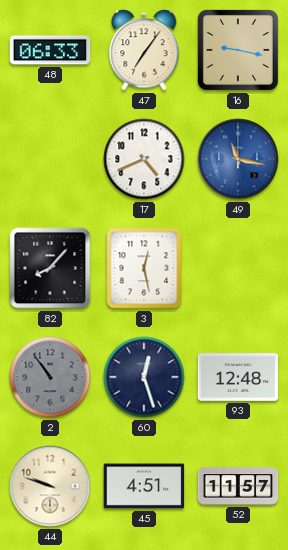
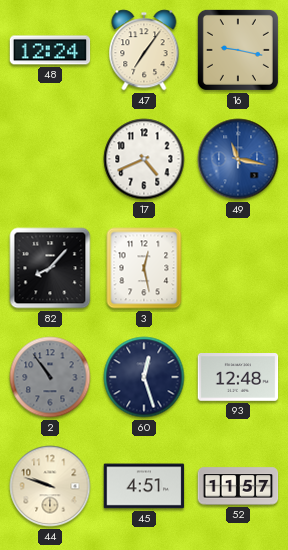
48: 06:33 -> 12:24 (50, 50)
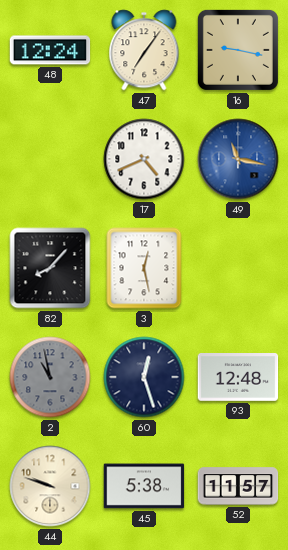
2: 10:54 -> 10:58 (50, 377)
45: 4:51 -> 5:38 (144, 486)
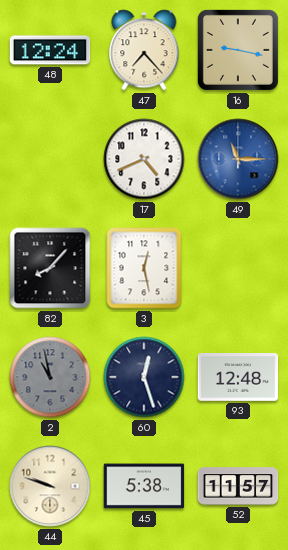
47: 7:06 -> 7:23 (144, 50)
49: 11:17 -> 11:15 (238, 159)
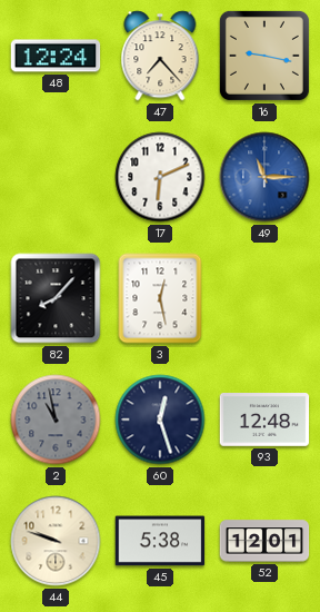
17: 4:41 -> 6:11 (160, 177)
52: 11:57 -> 12:01 (264, 541)
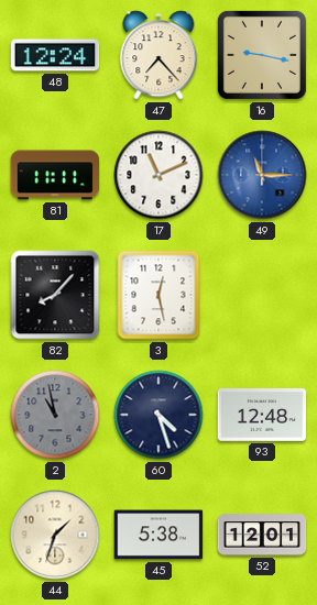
81: none -> 11:11 (55, 175)
17: 6:11 -> 11:11 (158, 175)
60: 12:27 -> 4:27 (158, 415)
44: 9:48 -> 1:33 (55, 535)
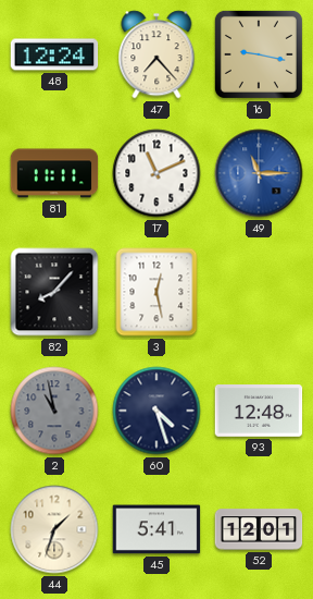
45: 5:38 -> 5:41 (156, 529)
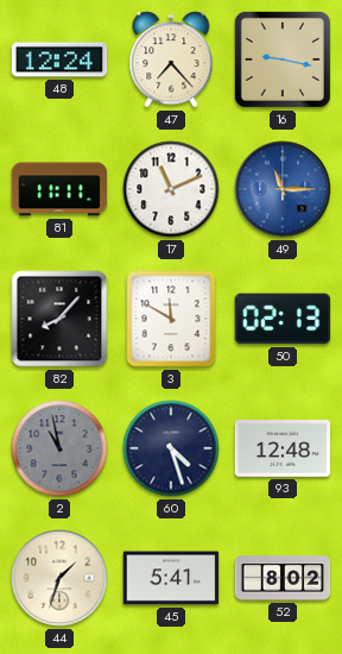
3: 12:28 -> 11:50 (171, 319)
50: none -> 02:13 (283, 319)
52: 12:01 -> 8:02 (283, 578)
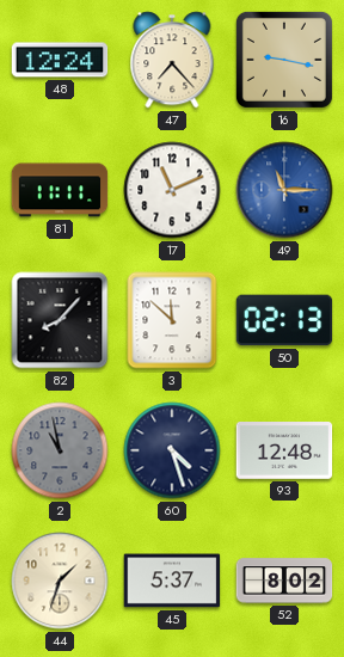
3: 11:50 -> 11:52 (172, 320)
45: 5:41 -> 5:37 (172, 581)
